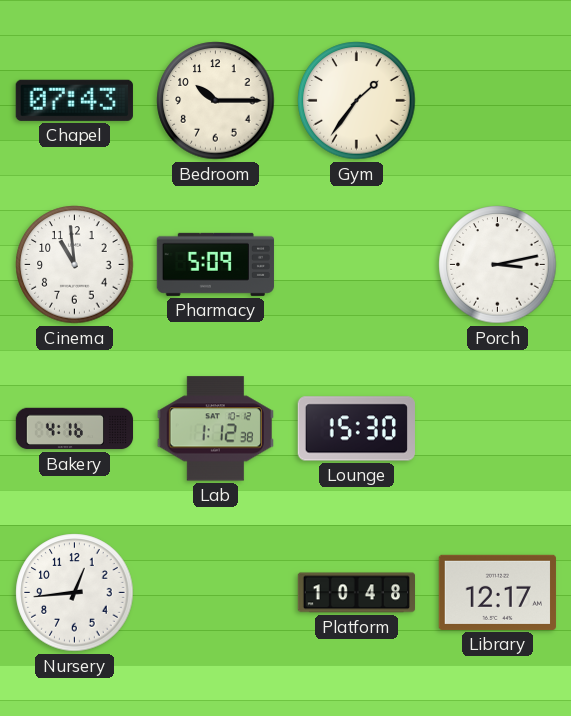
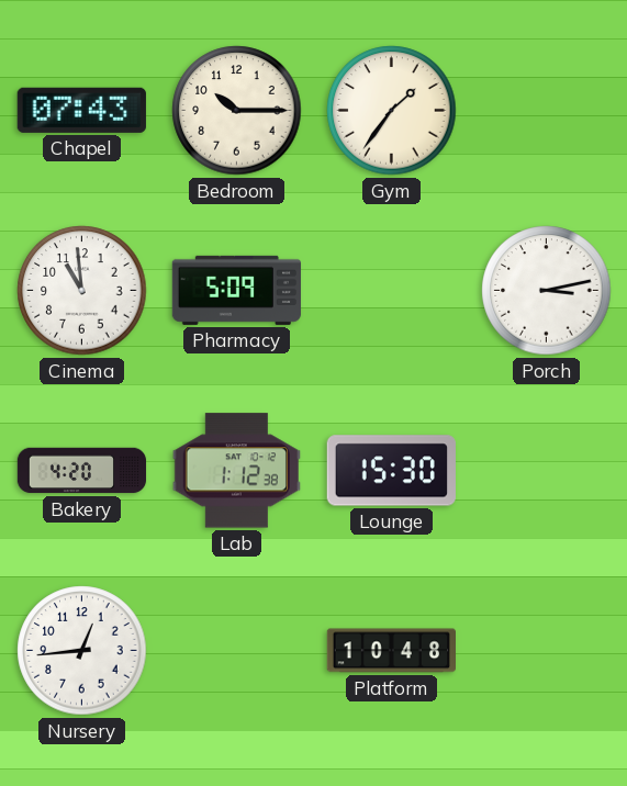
Bakery: 4:16 -> 4:20 (82, 471)
Library: 12:17 -> none (497, 592)
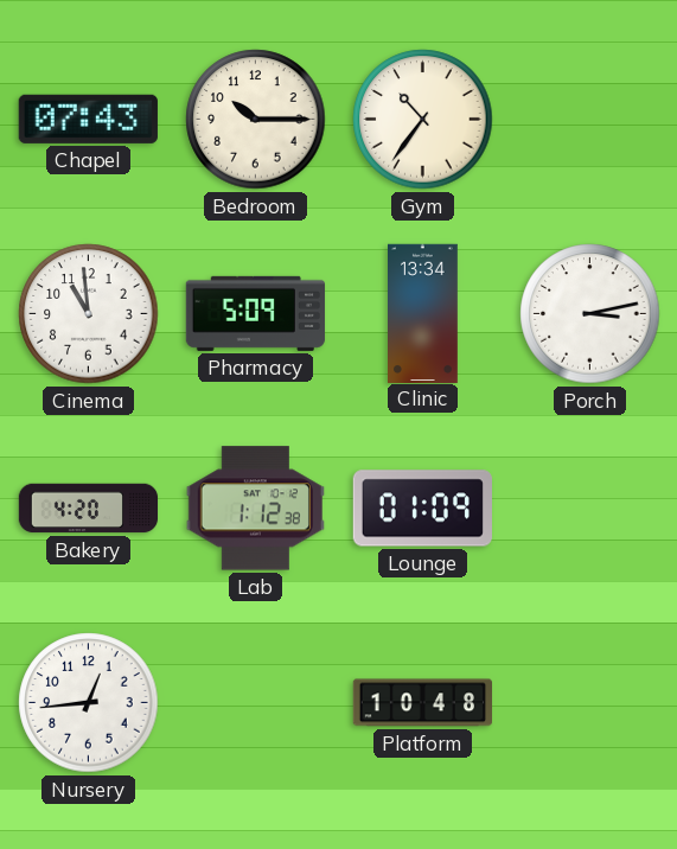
Gym: 1:36 -> 10:36 (423, 120)
Clinic: none -> 13:34 (423, 313)
Lounge: 15:30 -> 01:09 (422, 509)
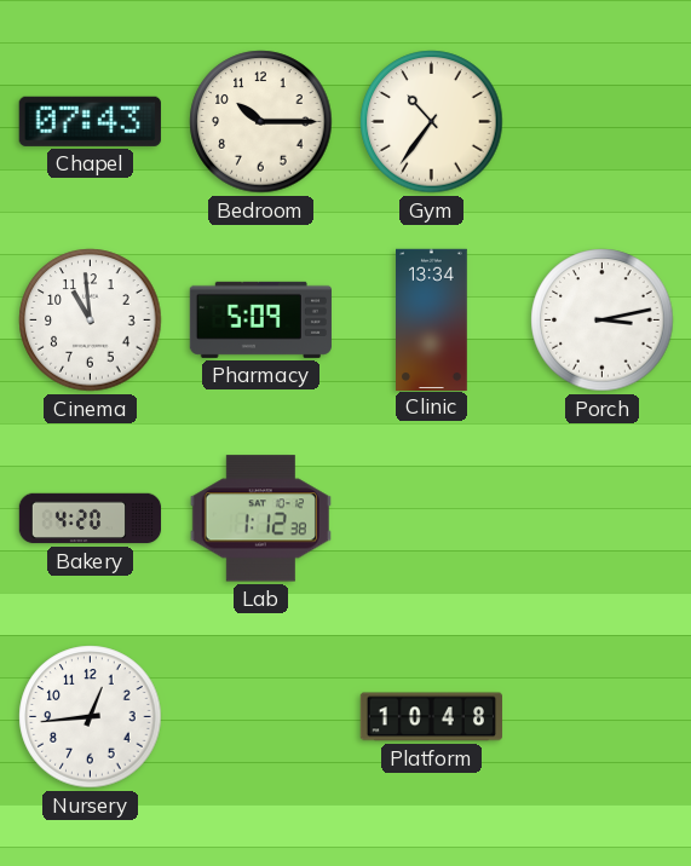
Lounge: 01:09 -> none (422, 509)
